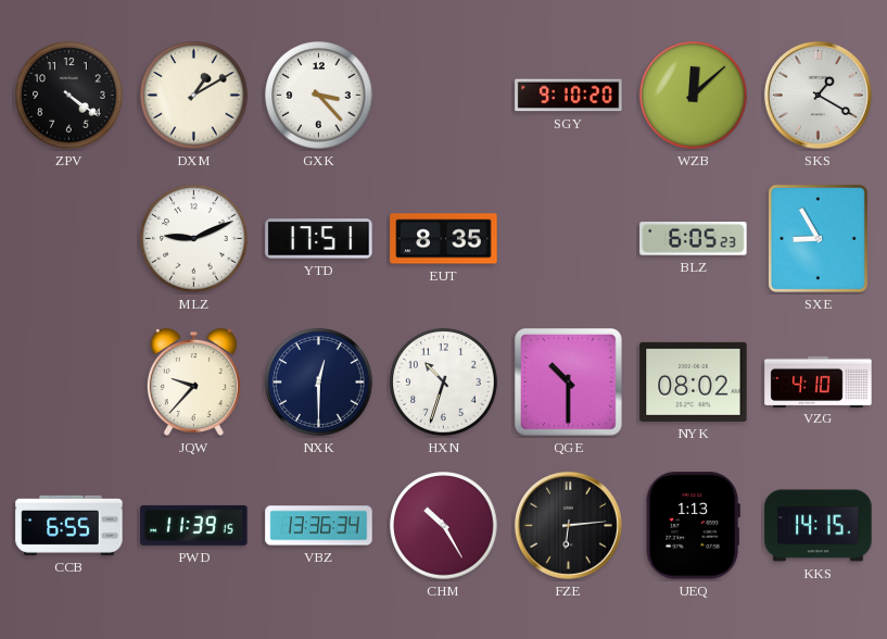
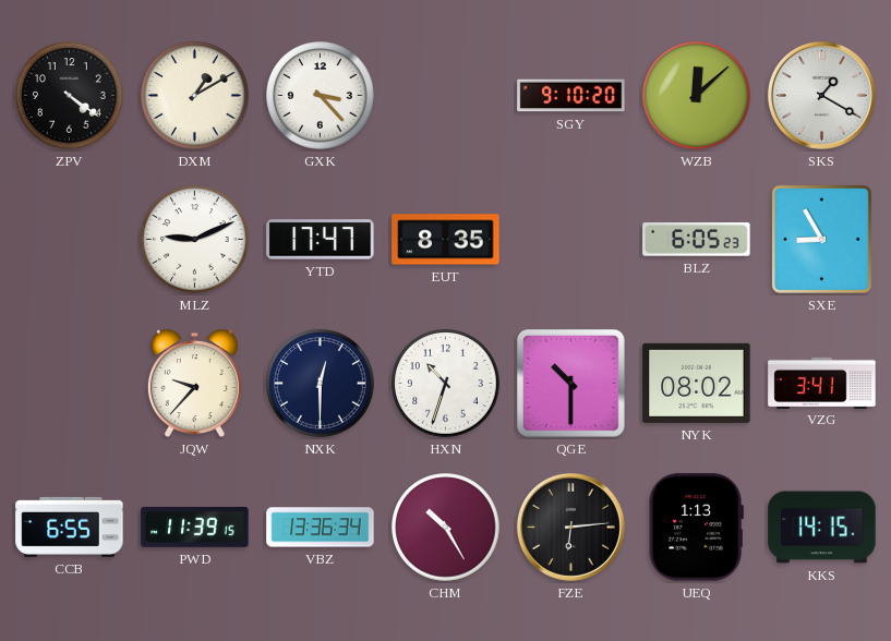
YTD: 17:51 -> 17:47 (321, 240)
VZG: 4:10 -> 3:41 (822, 383)
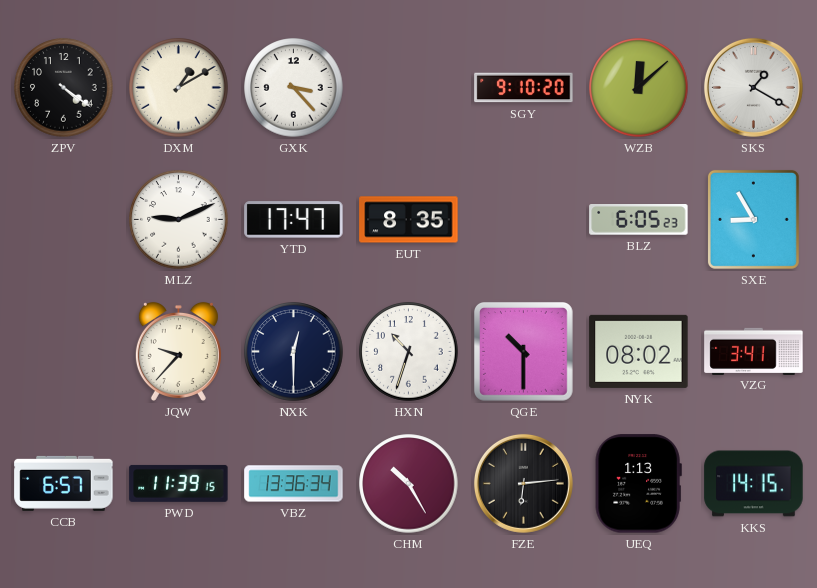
CCB: 6:55 -> 6:57 (64, 483)
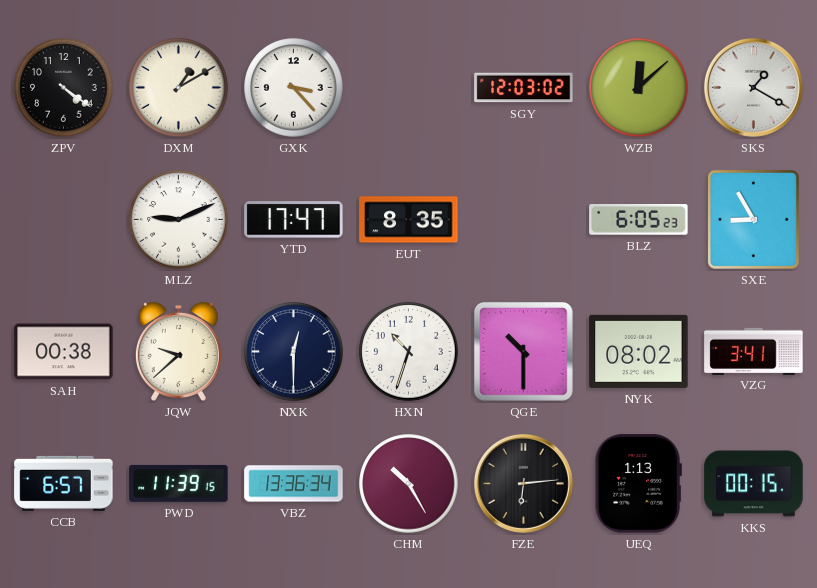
SGY: 9:10 -> 12:03 (524, 88)
SAH: none -> 00:38 (64, 352)
JQW: 9:37 -> 9:38 (178, 351)
KKS: 14:15 -> 00:15 (754, 484)
